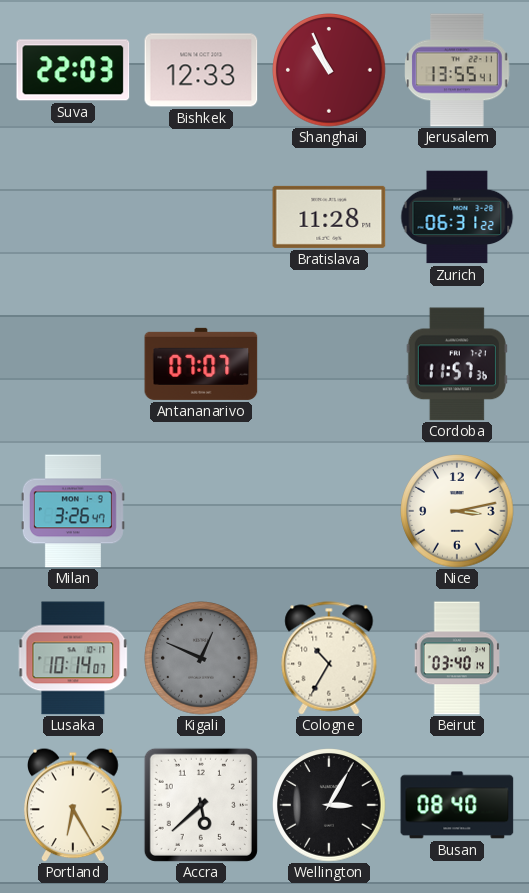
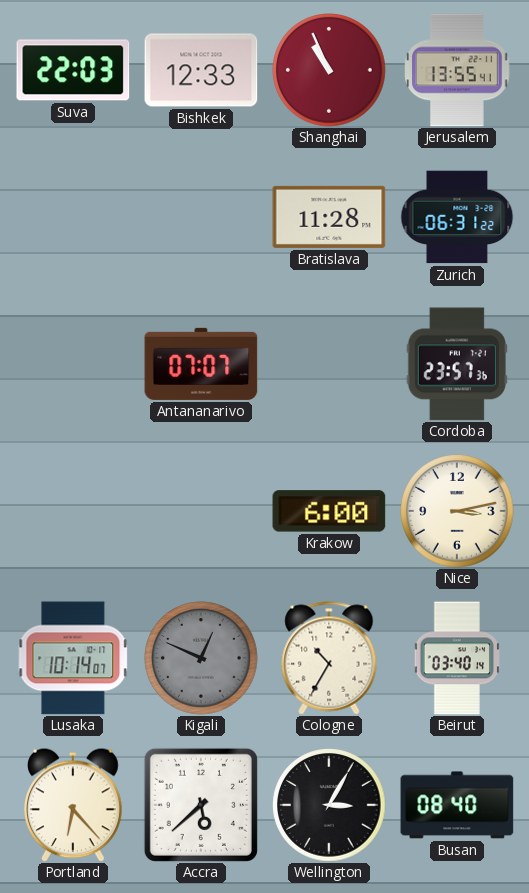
Cordoba: 11:57 -> 23:57 (457, 364)
Milan: 3:26 -> none (73, 511)
Krakow: none -> 6:00 (329, 511)
Portland: 6:25 -> 6:23 (73, 805)
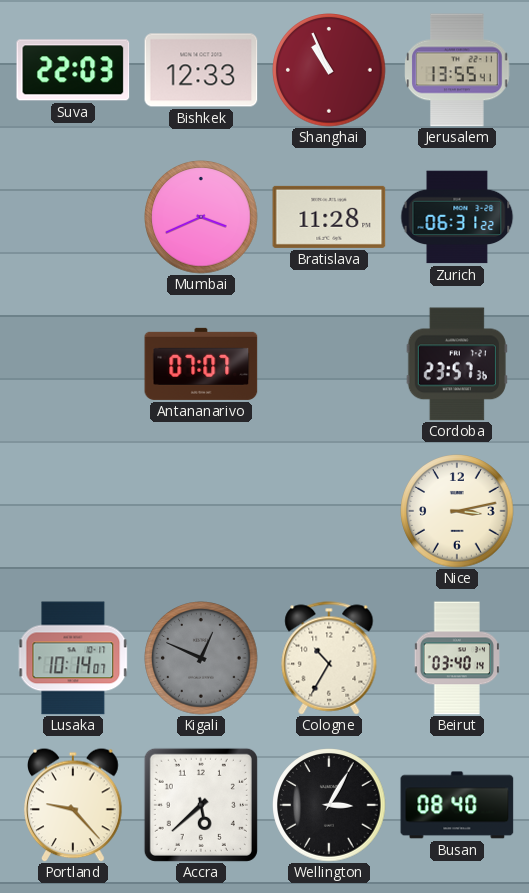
Mumbai: none -> 3:41 (201, 217)
Krakow: 6:00 -> none (329, 511)
Portland: 6:23 -> 9:23 (73, 805)
